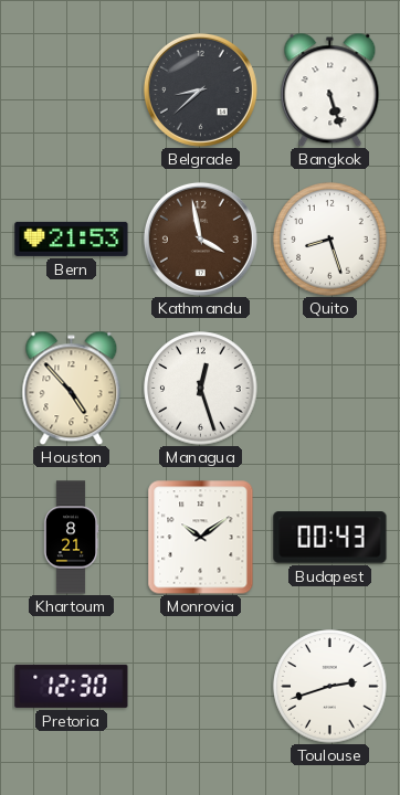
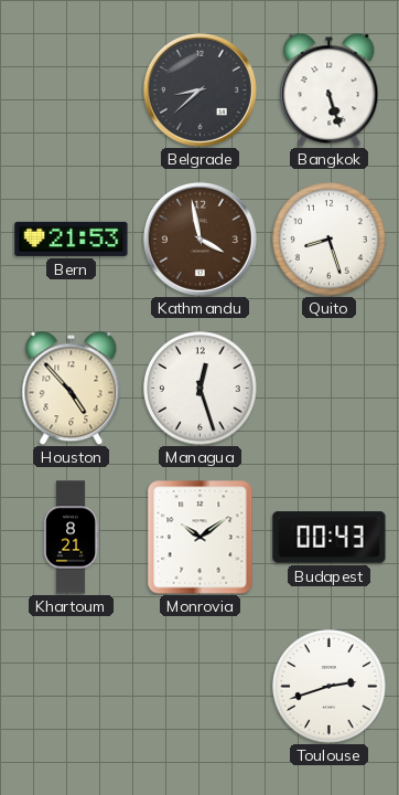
Pretoria: 12:30 -> none (72, 686)
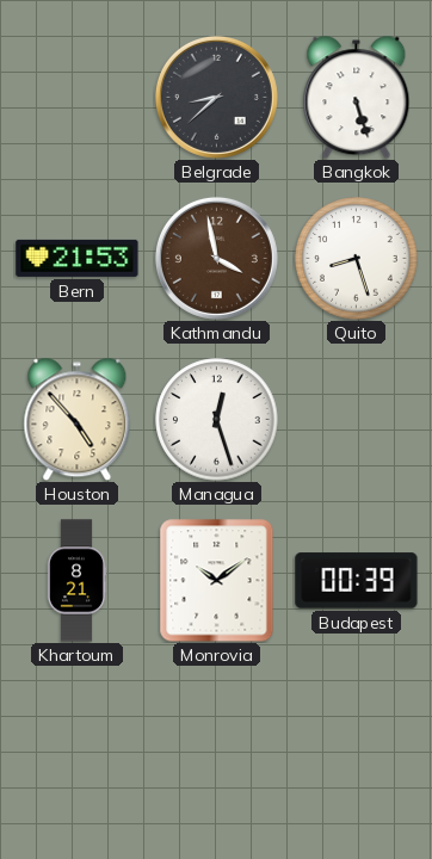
Budapest: 00:43 -> 00:39 (357, 581)
Toulouse: 2:42 -> none (330, 687)
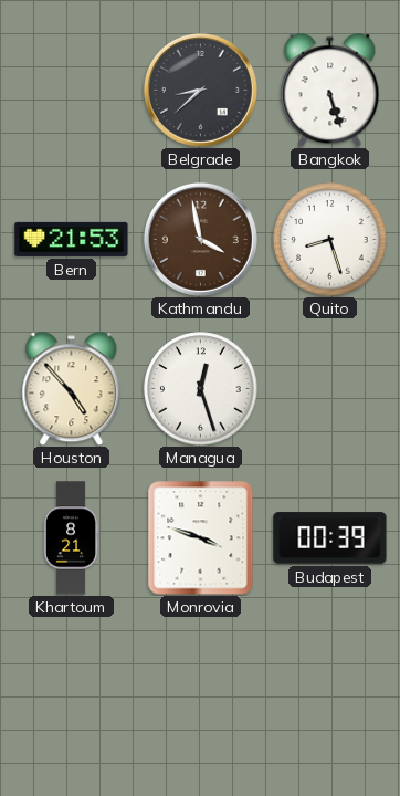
Monrovia: 10:09 -> 3:48 (201, 538)
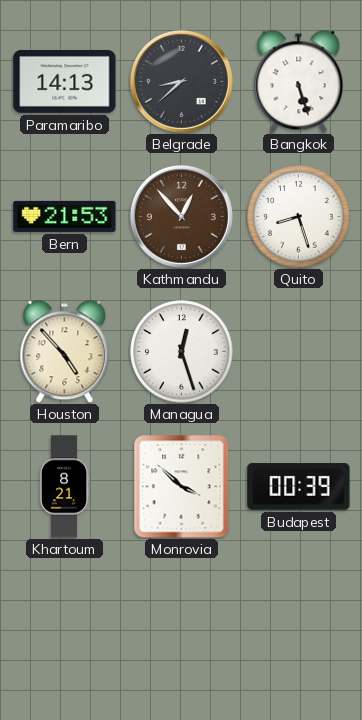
Paramaribo: none -> 14:13 (65, 81)
Kathmandu: 3:58 -> 12:53 (181, 216)
Monrovia: 3:48 -> 3:52 (182, 487)
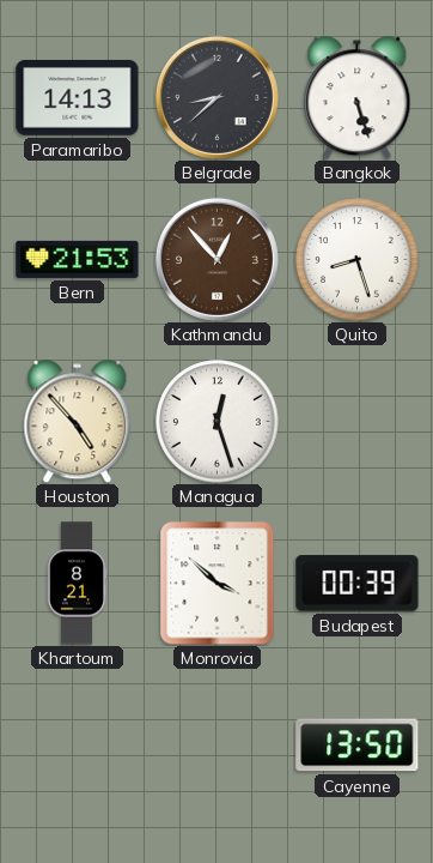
Cayenne: none -> 13:50 (358, 746)
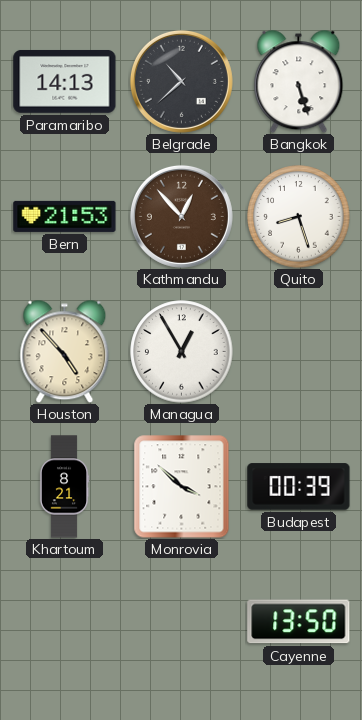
Belgrade: 8:38 -> 10:38 (181, 81)
Managua: 12:27 -> 12:55 (182, 352)
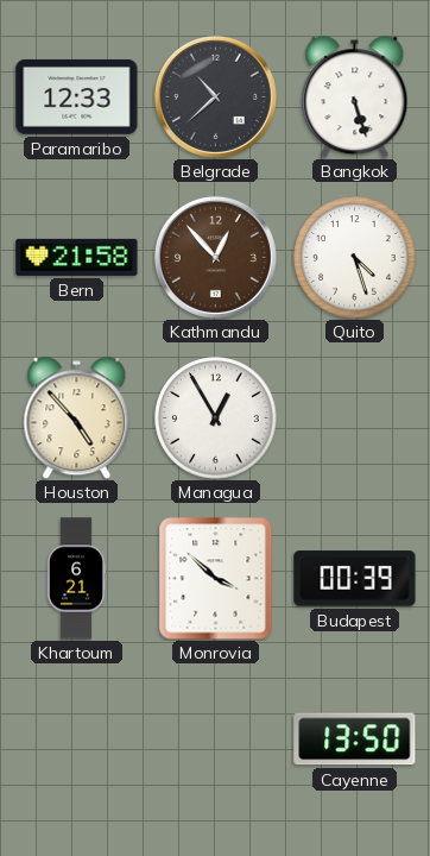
Paramaribo: 14:13 -> 12:33 (77, 96)
Bern: 21:53 -> 21:58 (77, 257)
Quito: 8:27 -> 4:27 (355, 258)
Khartoum: 8:21 -> 6:21 (76, 579)
